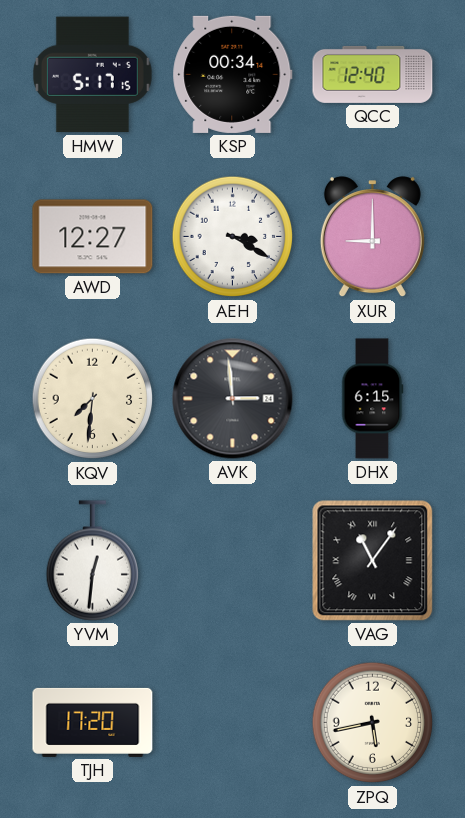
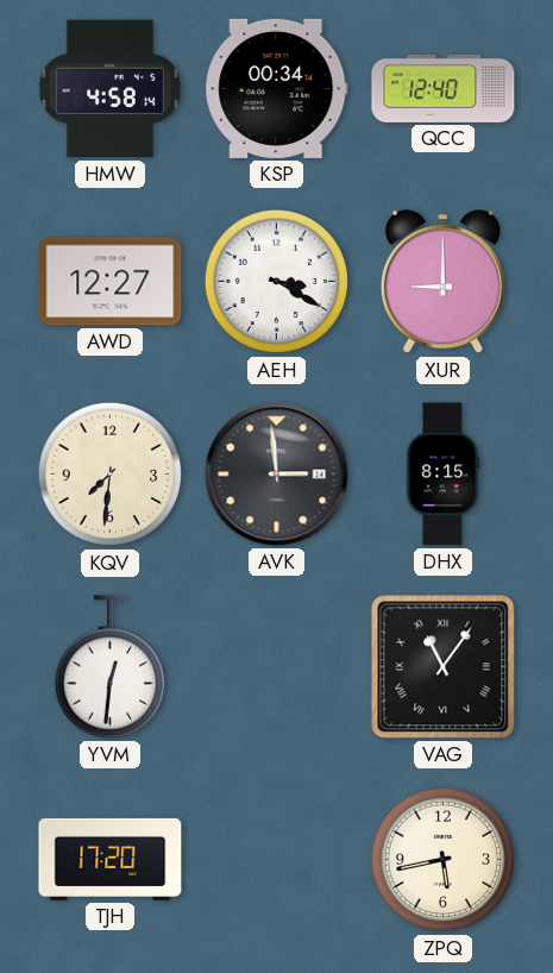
HMW: 5:17 -> 4:58 (109, 89)
DHX: 6:15 -> 8:15 (442, 475)
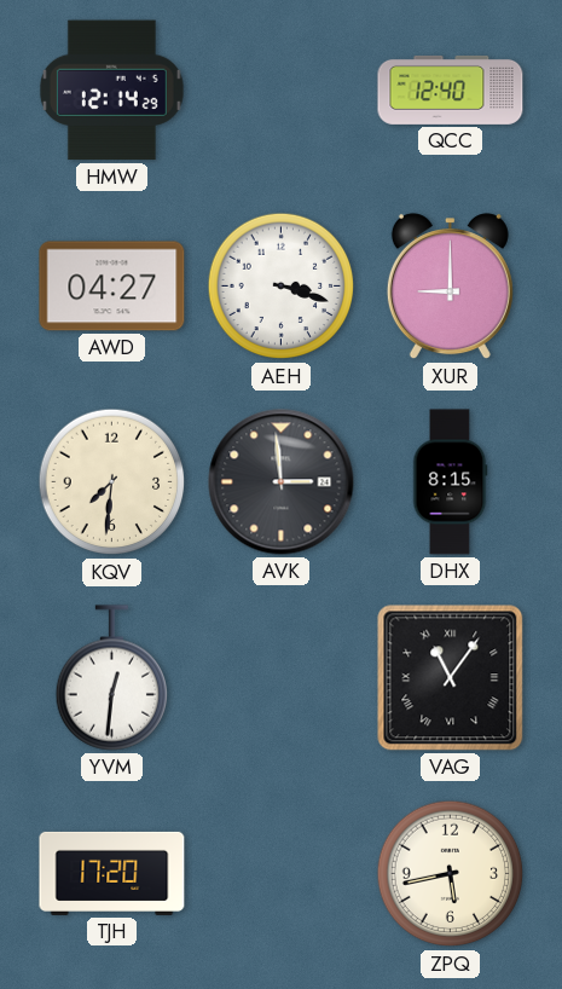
HMW: 4:58 -> 12:14 (111, 91)
KSP: 00:34 -> none (277, 88)
AWD: 12:27 -> 04:27 (112, 287)
AEH: 3:20 -> 3:18 (282, 287)
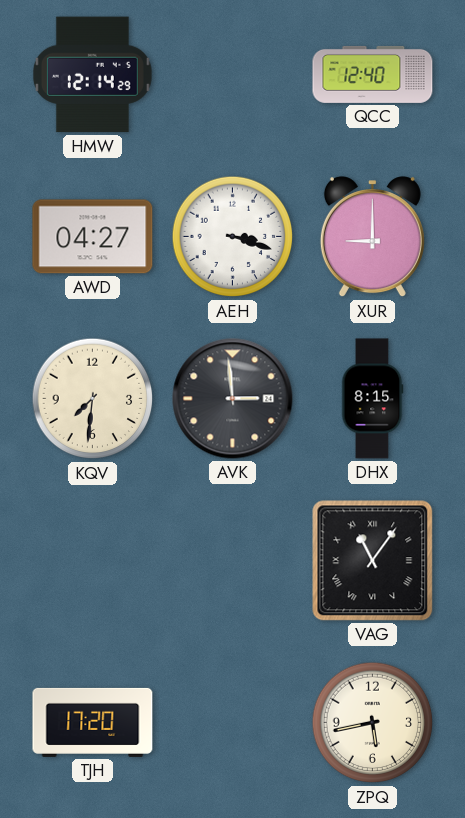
YVM: 12:31 -> none (111, 678)
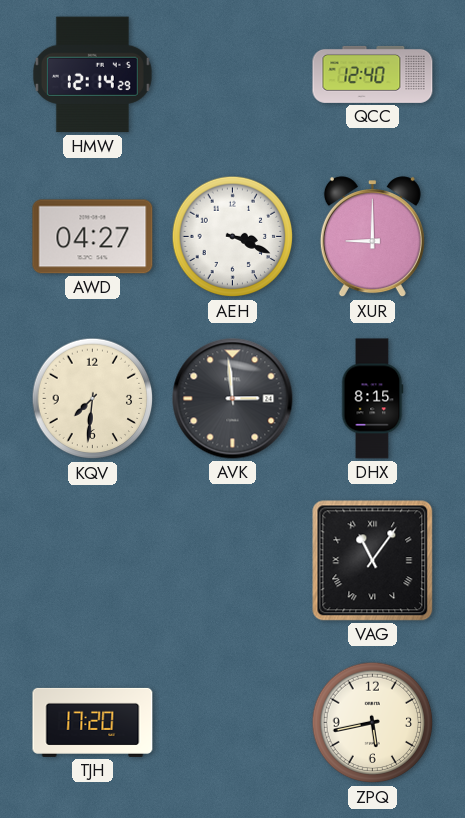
AEH: 3:18 -> 3:19 (233, 237)
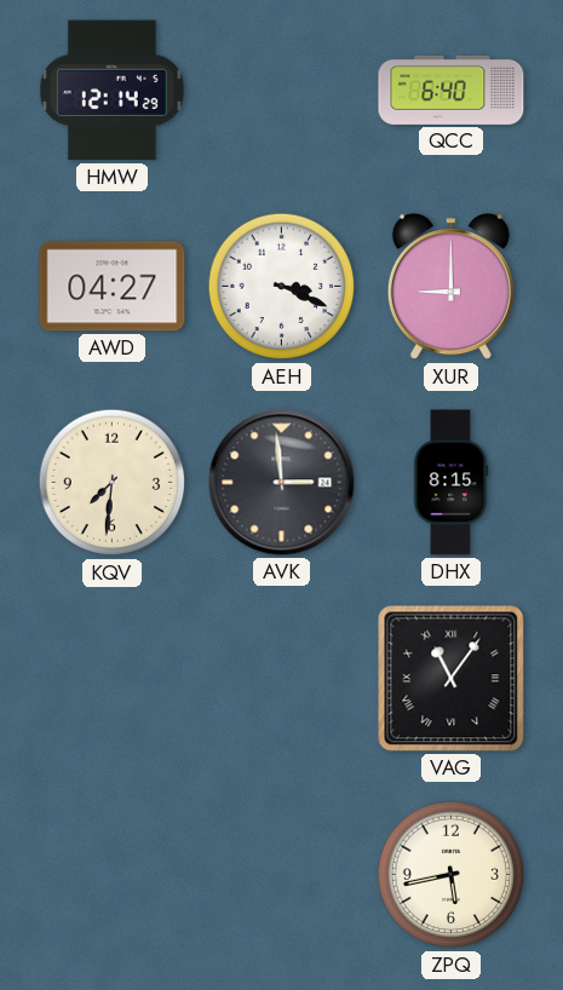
QCC: 12:40 -> 6:40 (452, 90)
TJH: 17:20 -> none (93, 722)
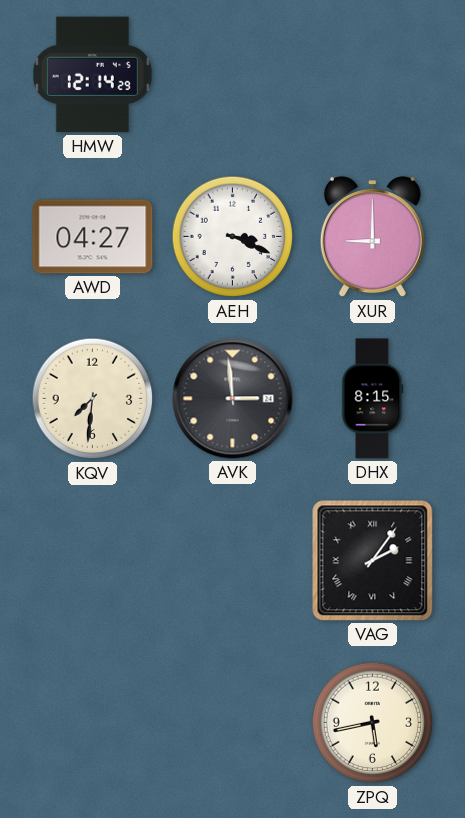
QCC: 6:40 -> none (452, 90)
VAG: 11:06 -> 2:06 (373, 561)
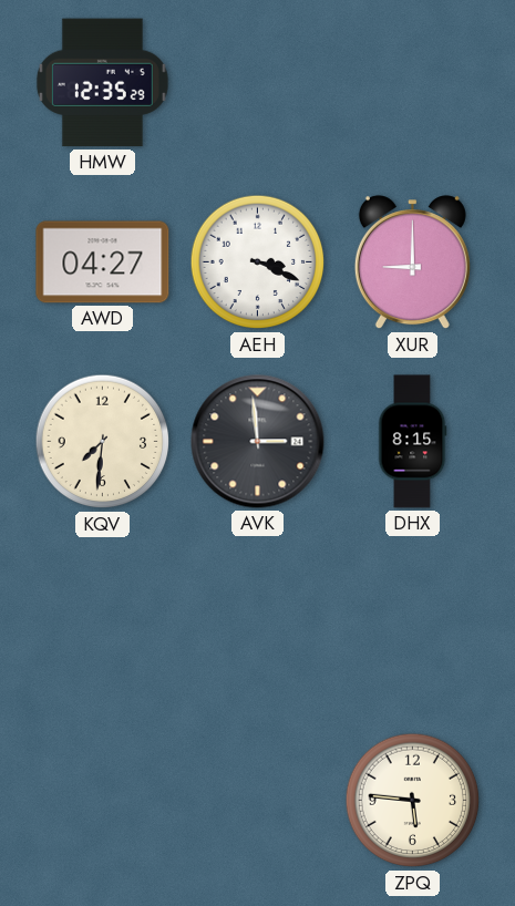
HMW: 12:14 -> 12:35 (102, 83)
VAG: 2:06 -> none (373, 561)
ZPQ: 5:43 -> 5:46 (413, 801)
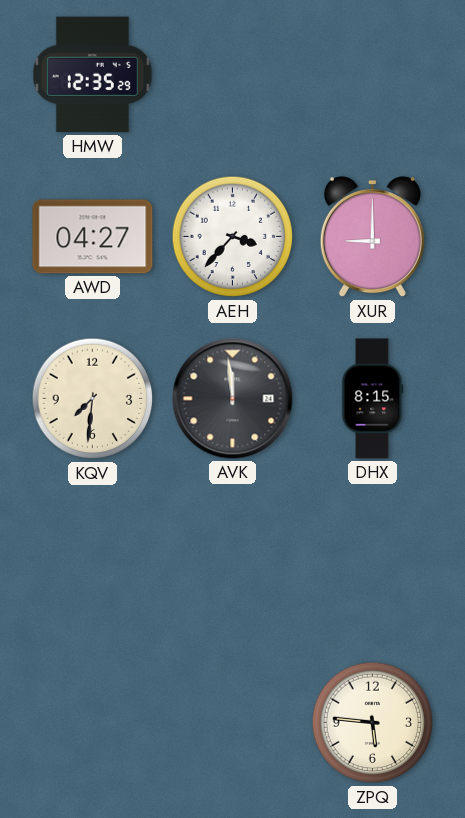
AEH: 3:19 -> 3:37 (233, 237)
AVK: 2:59 -> 11:59 (233, 399)
